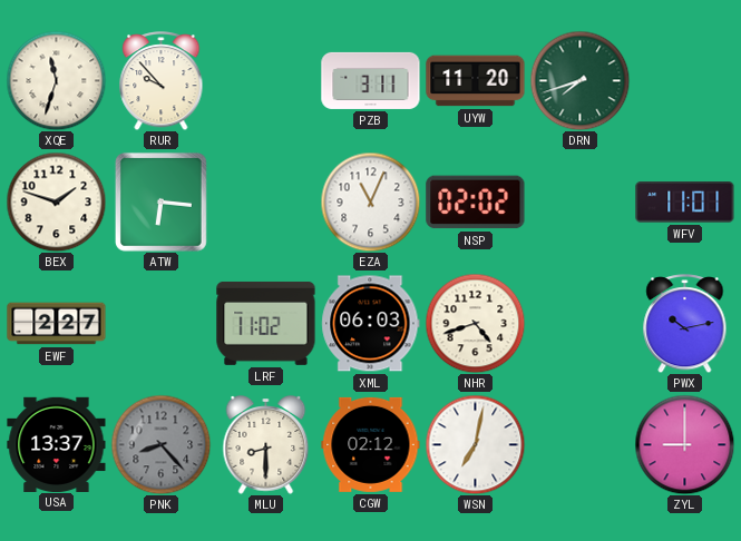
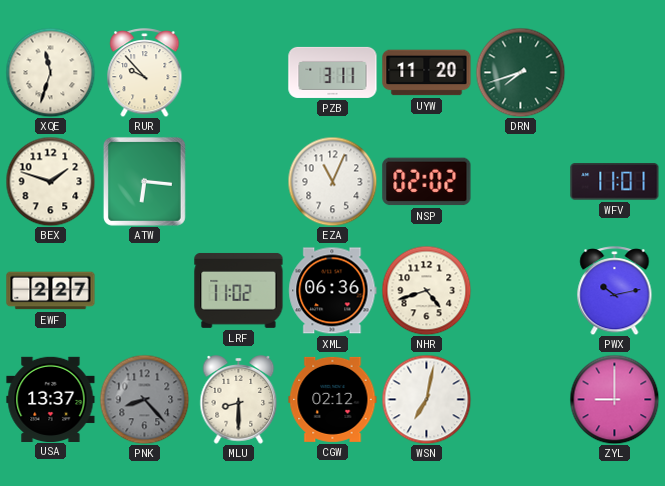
XML: 06:03 -> 06:36 (333, 291)
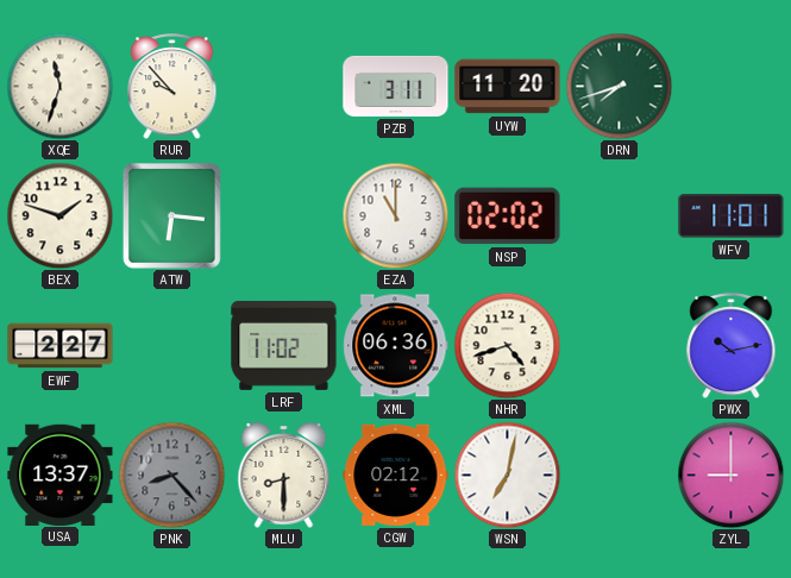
EZA: 11:04 -> 11:00 (395, 215)
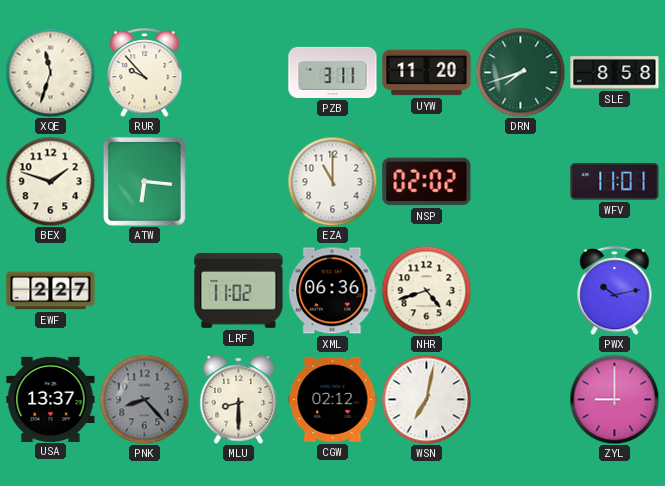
SLE: none -> 8:58 (615, 73)
